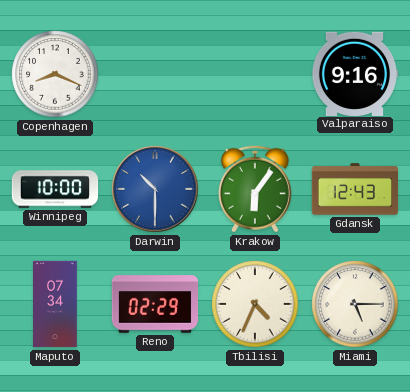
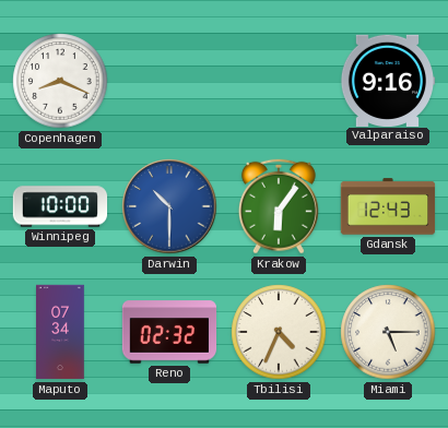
Reno: 02:29 -> 02:32 (169, 332)
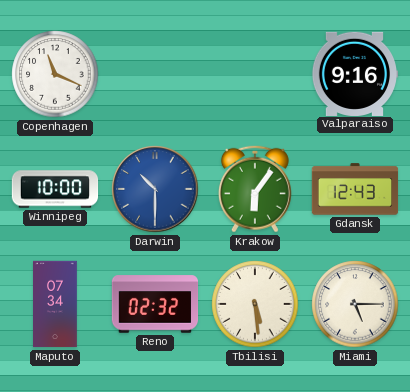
Copenhagen: 8:19 -> 11:19 (55, 74)
Tbilisi: 4:34 -> 5:29 (255, 304)
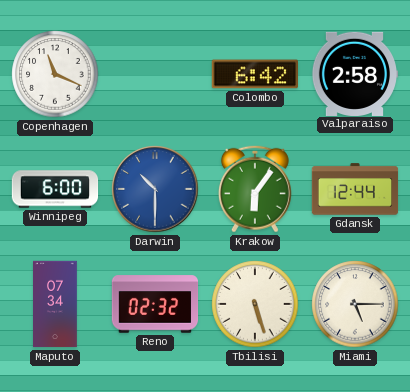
Colombo: none -> 6:42 (254, 74)
Valparaiso: 9:16 -> 2:58 (355, 73)
Winnipeg: 10:00 -> 6:00 (55, 189)
Gdansk: 12:43 -> 12:44 (355, 189)
Tbilisi: 5:29 -> 5:27 (255, 304)
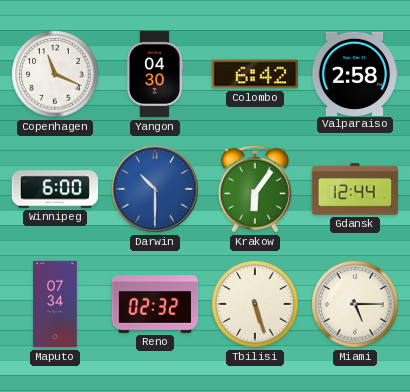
Yangon: none -> 04:30 (155, 74)
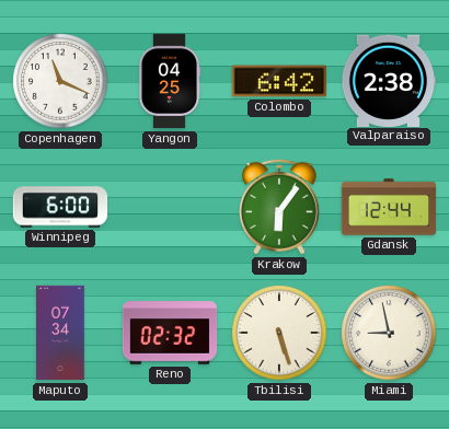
Yangon: 04:30 -> 04:25 (170, 81)
Valparaiso: 2:58 -> 2:38 (389, 80)
Darwin: 10:30 -> none (155, 189)
Miami: 5:15 -> 8:58 (389, 333)
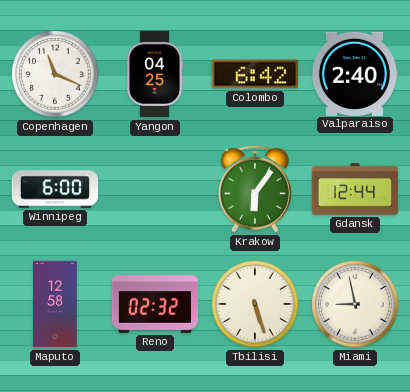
Valparaiso: 2:38 -> 2:40 (355, 73)
Maputo: 07:34 -> 12:58 (56, 304)
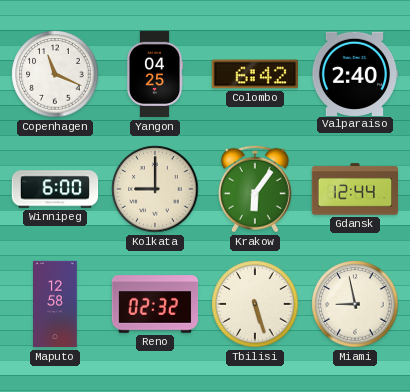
Kolkata: none -> 9:00 (155, 189)
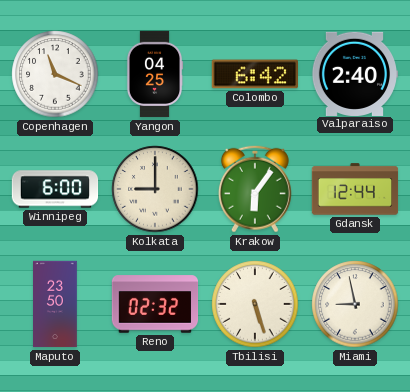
Maputo: 12:58 -> 23:50 (56, 304)
